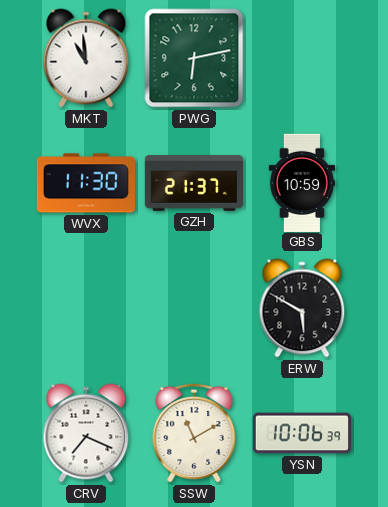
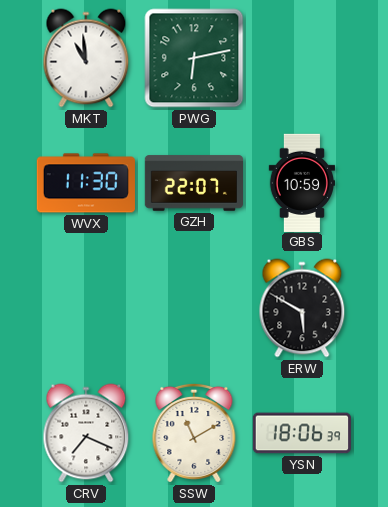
GZH: 21:37 -> 22:07 (193, 183)
YSN: 10:06 -> 18:06 (301, 433)
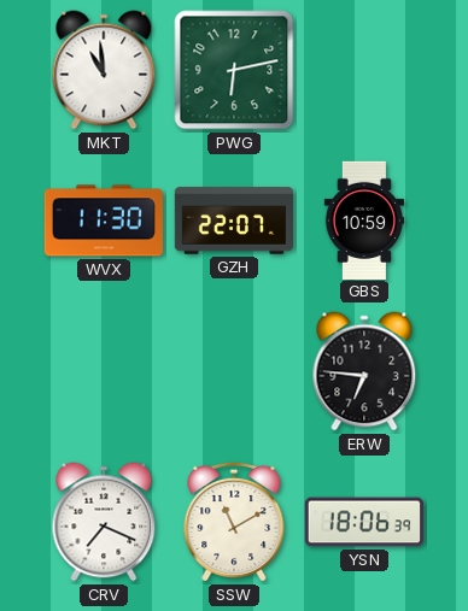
ERW: 5:50 -> 6:46 (364, 371)
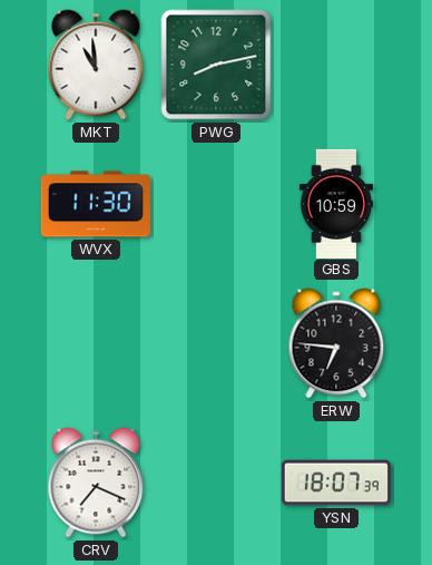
PWG: 6:13 -> 8:13 (216, 65)
GZH: 22:07 -> none (233, 221)
SSW: 11:10 -> none (234, 522)
YSN: 18:06 -> 18:07 (335, 483)
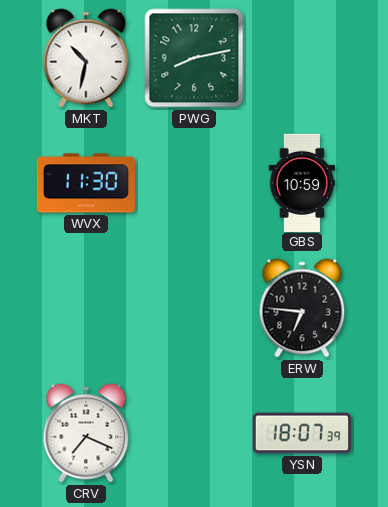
MKT: 10:59 -> 10:32 (86, 58)
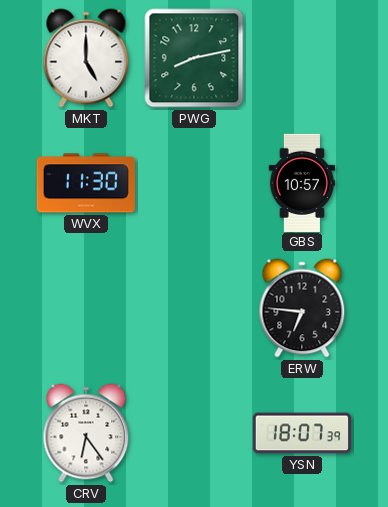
MKT: 10:32 -> 5:00 (86, 58)
GBS: 10:59 -> 10:57 (302, 182)
CRV: 7:19 -> 6:24 (86, 433)
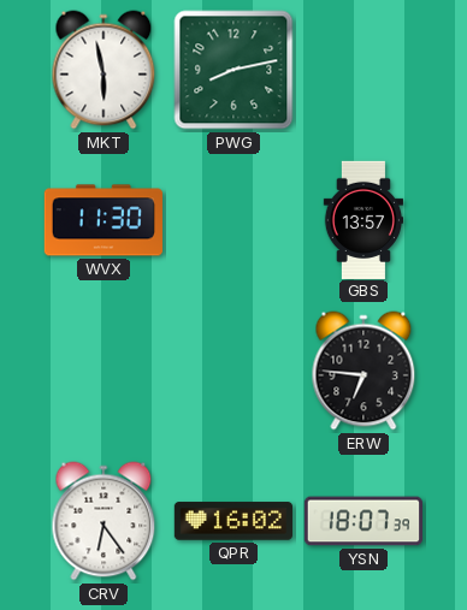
MKT: 5:00 -> 5:58 (104, 70)
GBS: 10:57 -> 13:57 (363, 219)
QPR: none -> 16:02 (232, 521)
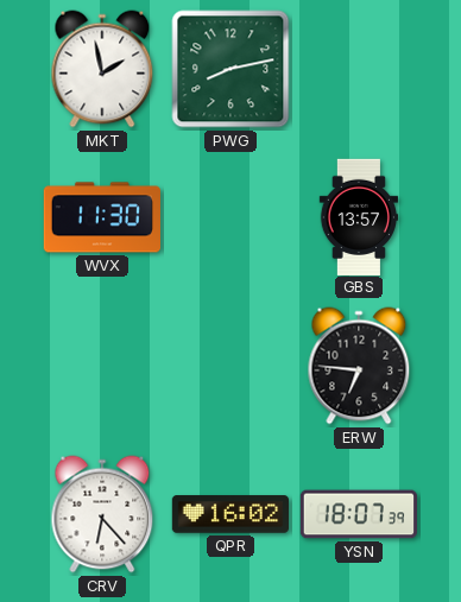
MKT: 5:58 -> 1:58 (102, 69)
CRV: 6:24 -> 6:23 (102, 514)
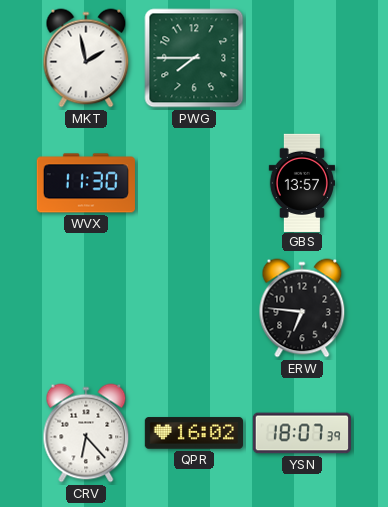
PWG: 8:13 -> 7:45 (194, 58)
